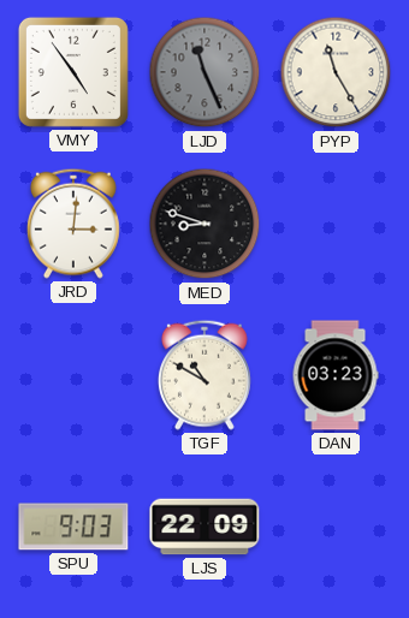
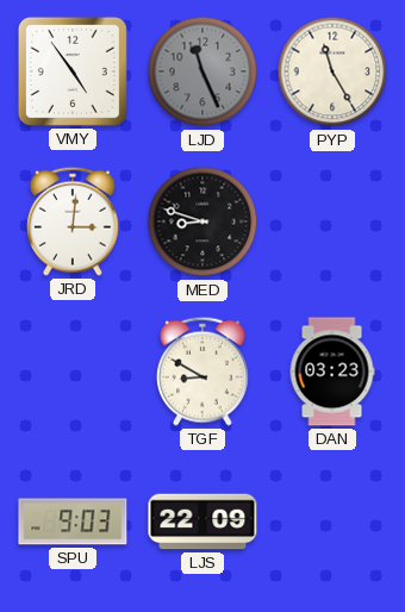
TGF: 10:50 -> 8:50 (202, 371)
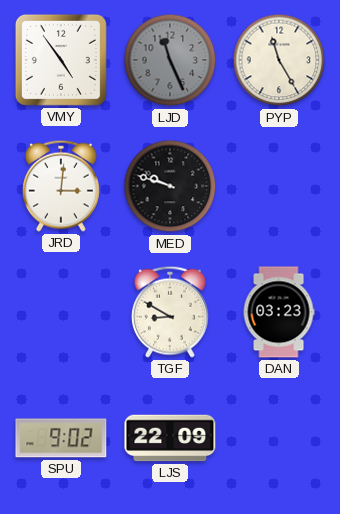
MED: 8:48 -> 9:48 (170, 186)
SPU: 9:03 -> 9:02 (61, 438)
